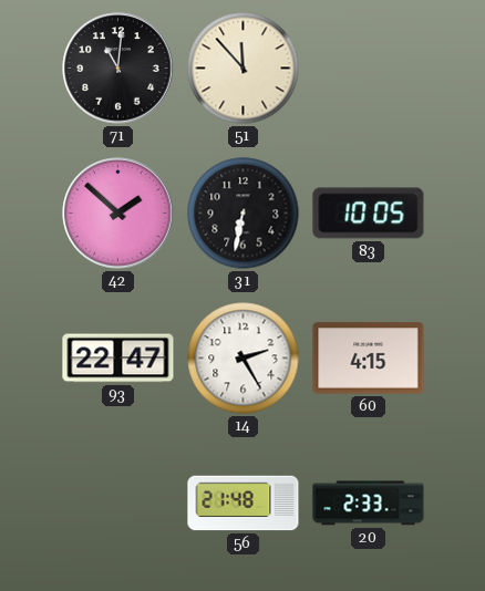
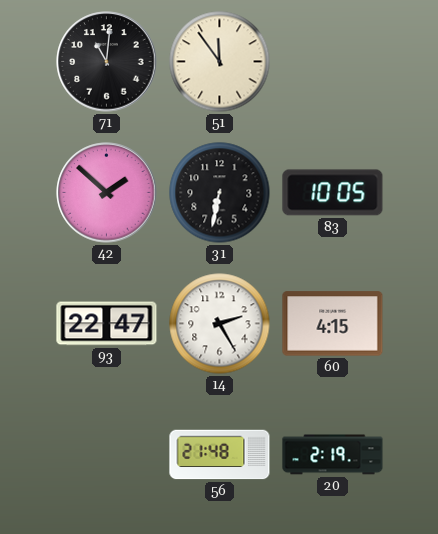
51: 11:53 -> 11:54 (220, 62)
20: 2:33 -> 2:19 (333, 455)
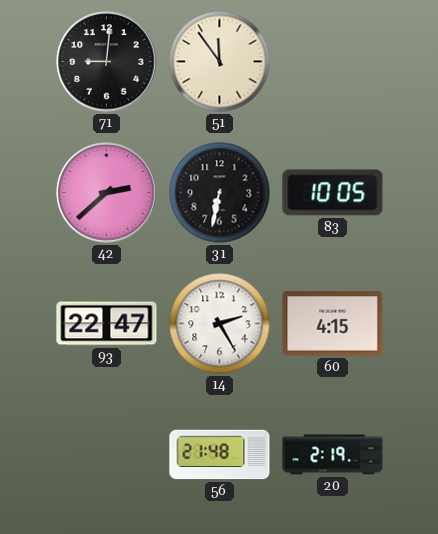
71: 11:01 -> 9:01 (107, 62)
42: 1:52 -> 2:38 (107, 193)
